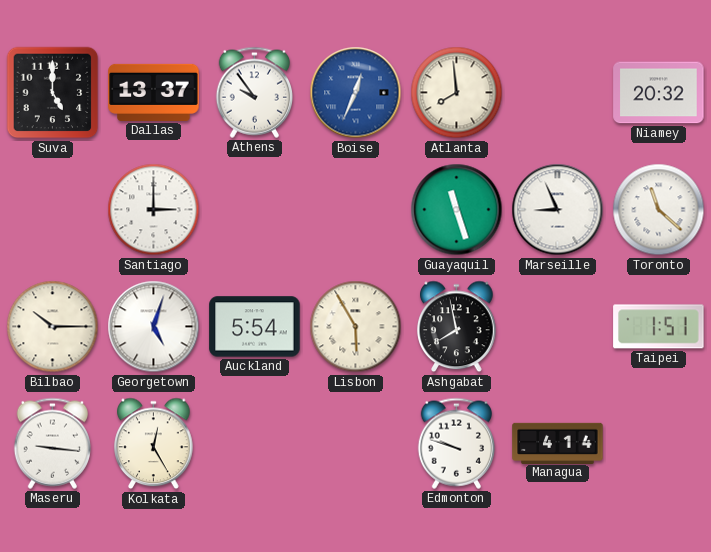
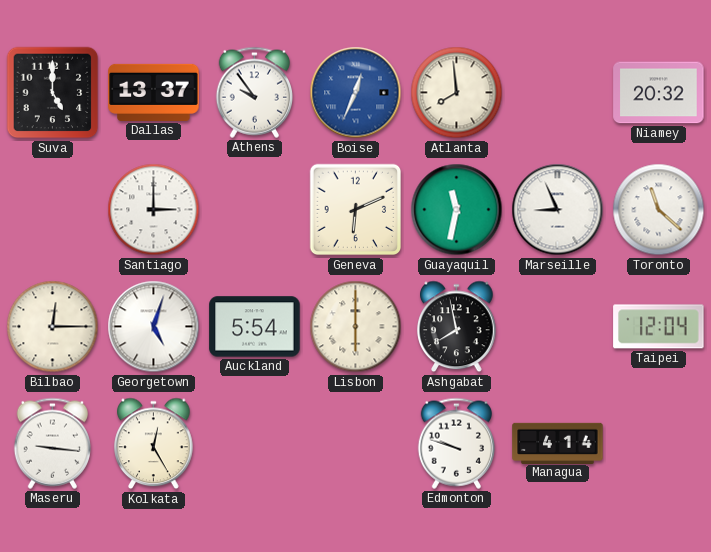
Geneva: none -> 6:11 (356, 210)
Guayaquil: 11:27 -> 11:32 (457, 210)
Bilbao: 10:15 -> 12:15 (53, 327)
Lisbon: 5:55 -> 6:00 (356, 327)
Taipei: 1:51 -> 12:04 (659, 327)
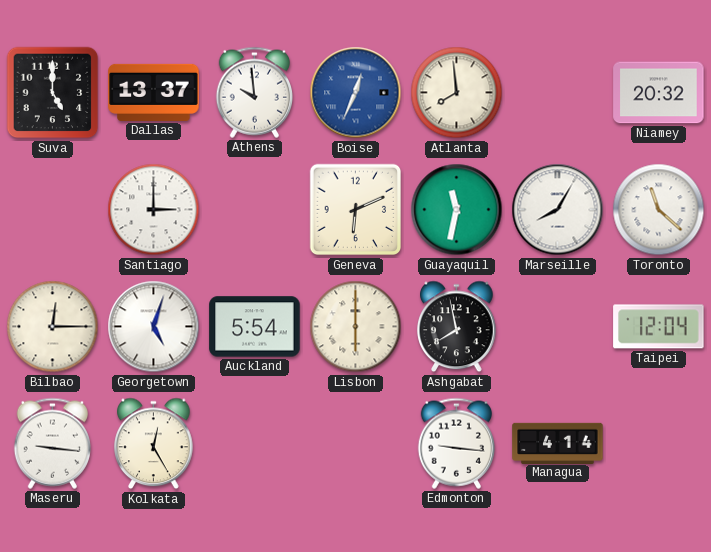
Athens: 9:54 -> 9:59 (254, 92)
Marseille: 8:56 -> 8:05 (558, 210)
Edmonton: 9:48 -> 9:16 (456, 443)
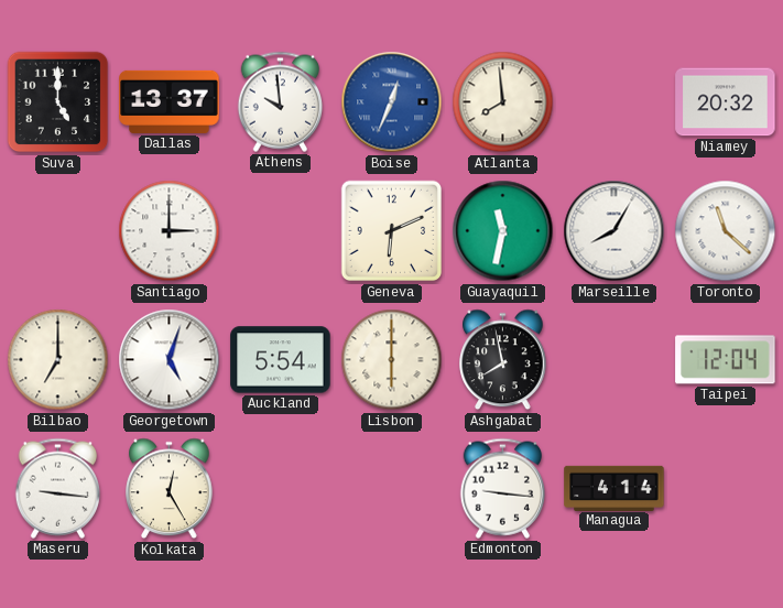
Bilbao: 12:15 -> 7:00 (58, 360)
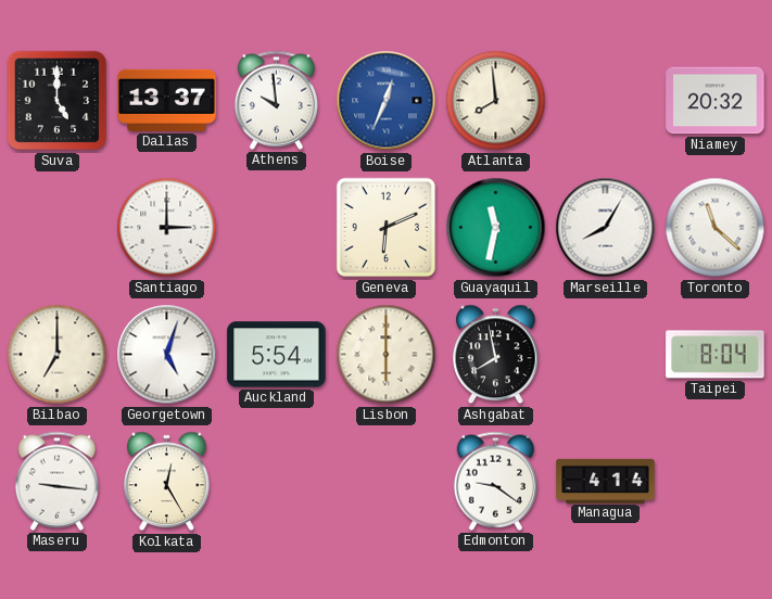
Taipei: 12:04 -> 8:04 (716, 355)
Edmonton: 9:16 -> 9:21 (495, 481)
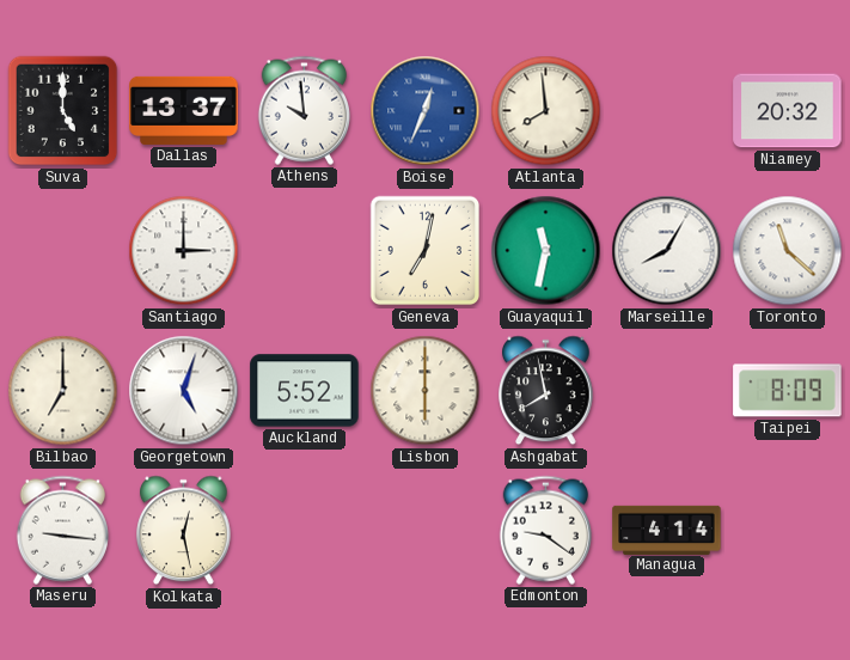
Geneva: 6:11 -> 7:02 (426, 251)
Auckland: 5:54 -> 5:52 (305, 391)
Taipei: 8:04 -> 8:09 (788, 391)
Kolkata: 12:25 -> 12:28 (184, 531)
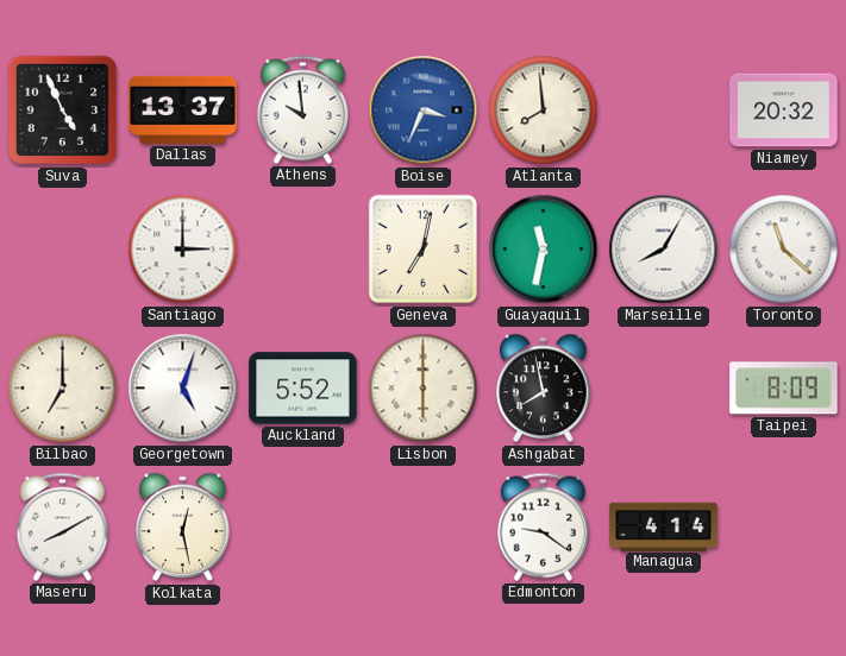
Suva: 5:00 -> 4:56 (63, 111)
Boise: 12:34 -> 3:34 (424, 111)
Maseru: 9:16 -> 8:10 (62, 526)
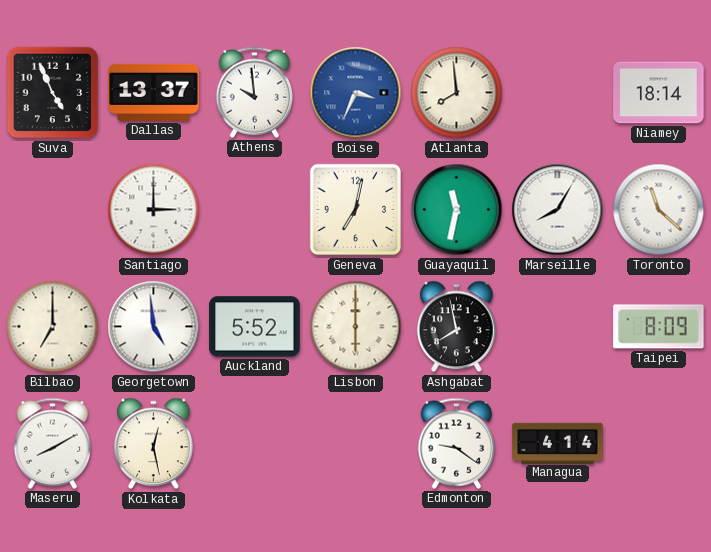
Niamey: 20:32 -> 18:14 (659, 93)
Georgetown: 5:03 -> 4:59 (154, 327)
